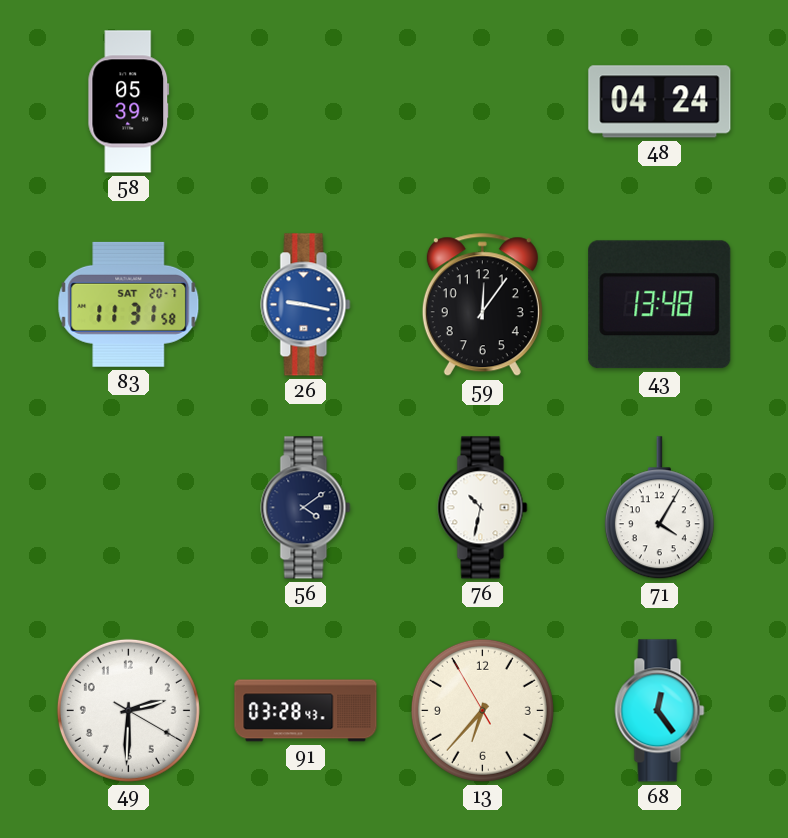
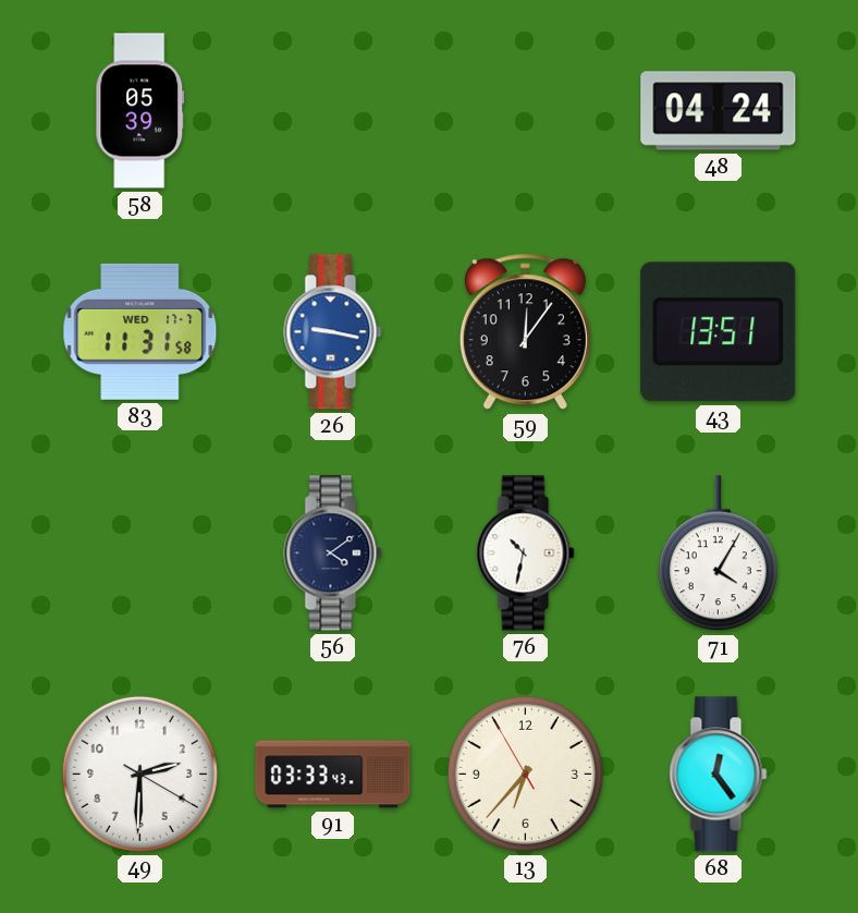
83 date: SAT 20-7 -> WED 17-7 (140, 331)
43: 13:48 -> 13:51 (719, 332)
91: 03:28 -> 03:33 (333, 775)
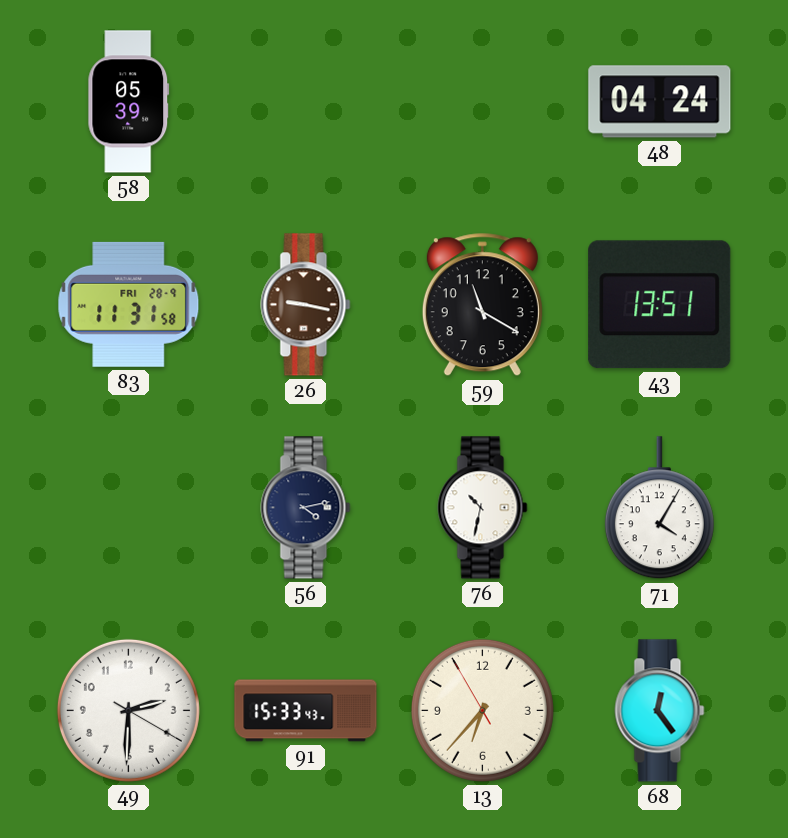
83 date: WED 17-7 -> FRI 28-9 (129, 304)
26 dial: blue -> brown (306, 305)
59: 12:06 -> 11:20 (482, 305)
56: 4:09 -> 4:13 (306, 508)
91: 03:33 -> 15:33 (306, 711)
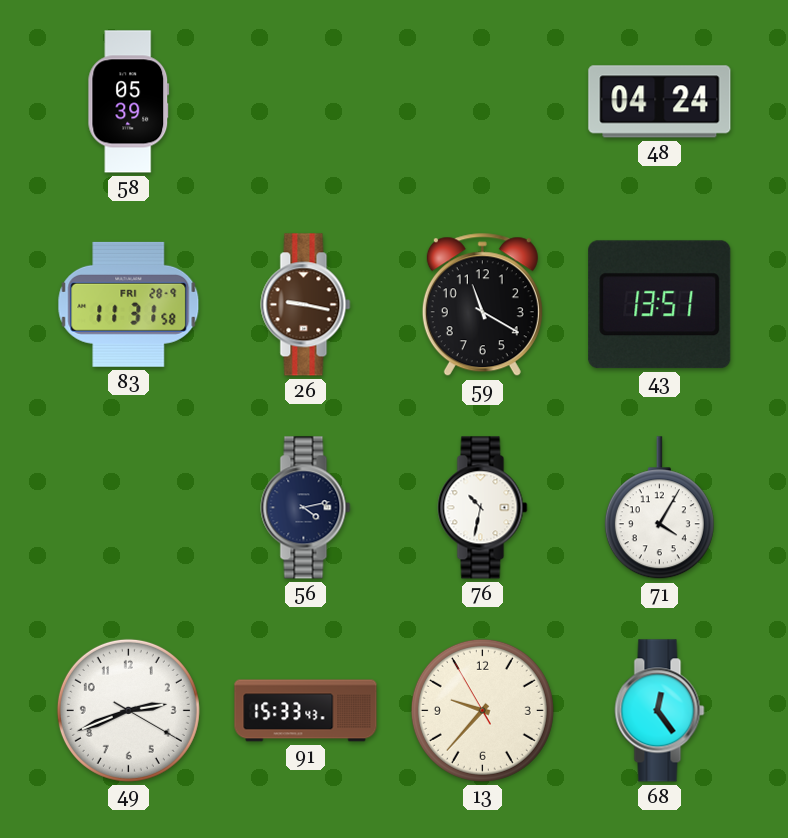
49: 2:30 -> 2:41 (128, 710)
13: 6:36 -> 9:36 (482, 710)
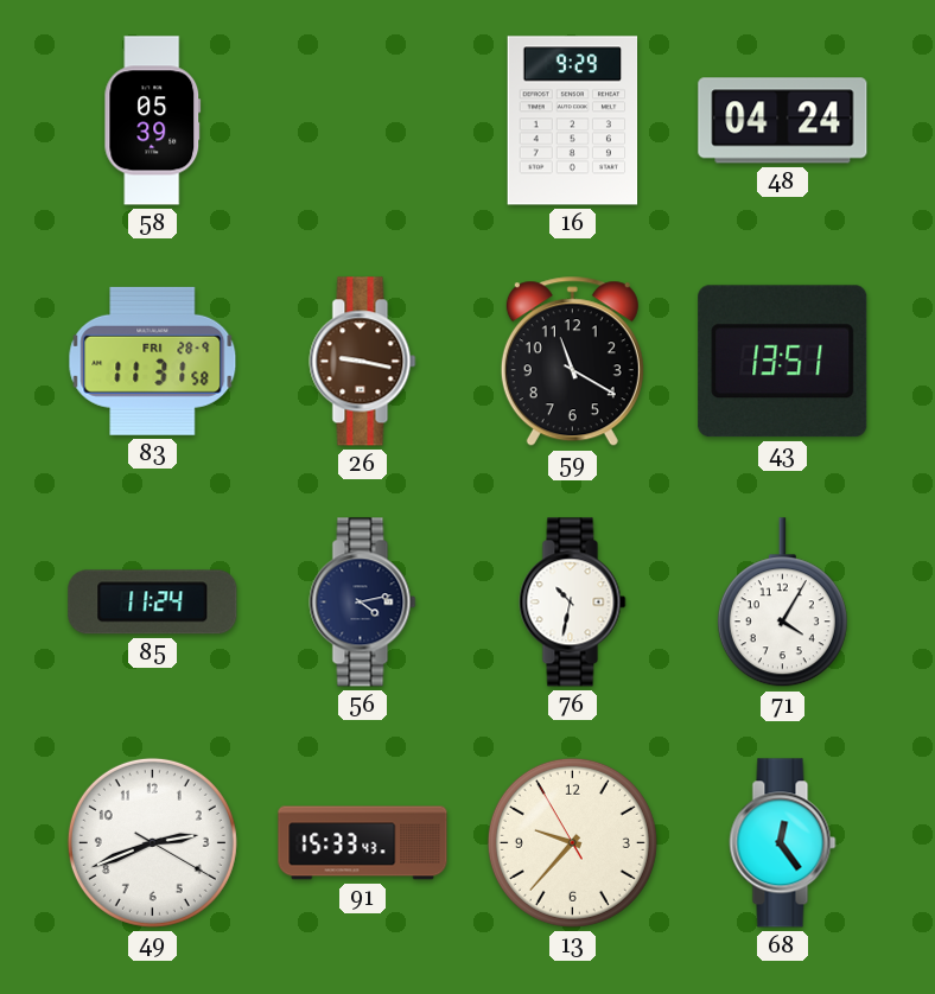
16: none -> 9:29 (573, 121)
85: none -> 11:24 (153, 603)
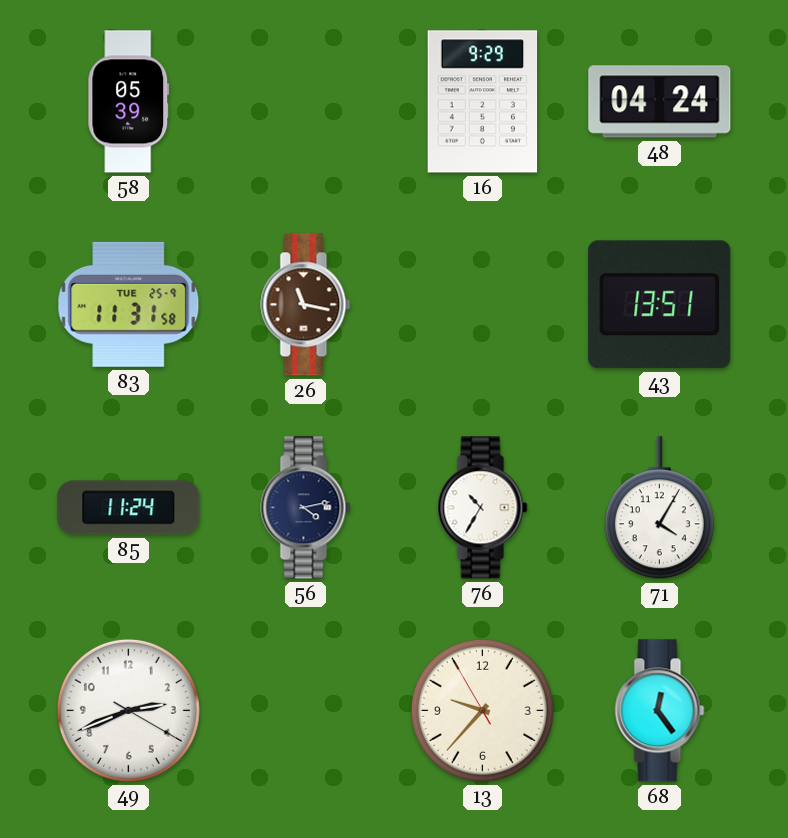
83 date: FRI 28-9 -> TUE 25-9 (129, 304)
26: 9:17 -> 11:17 (306, 305)
59: 11:20 -> none (572, 362)
76: 10:32 -> 10:35 (483, 508)
91: 15:33 -> none (363, 843)
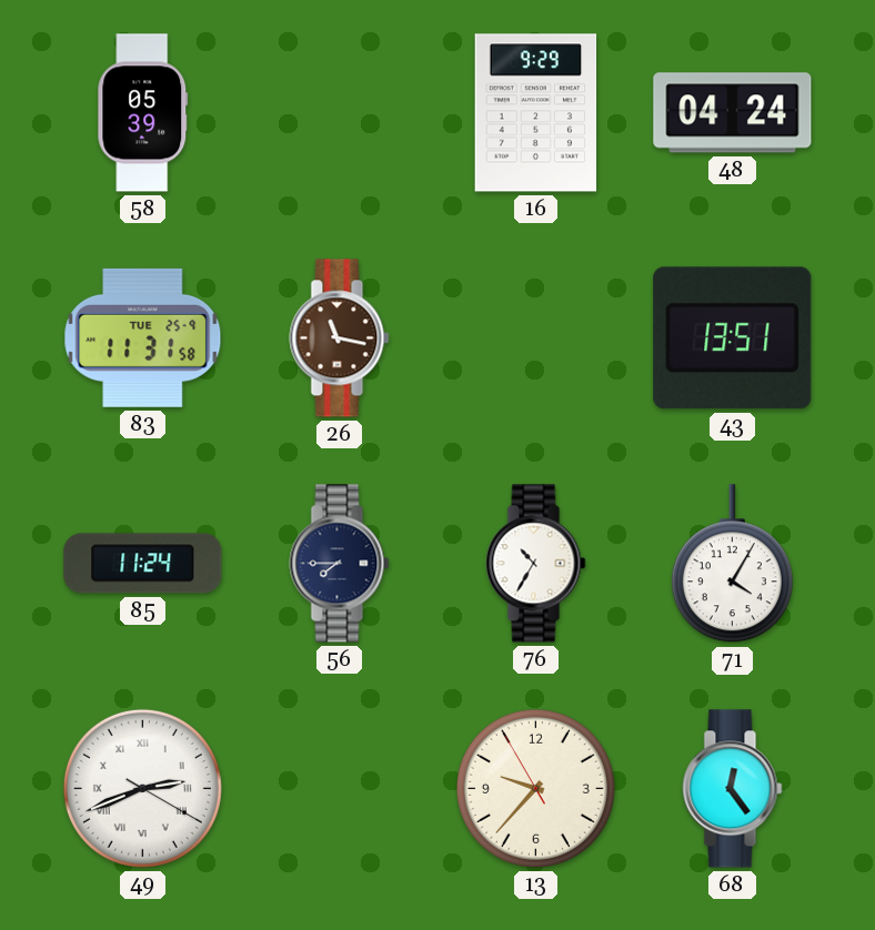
56: 4:13 -> 7:45 (340, 564)
49 numerals: Arabic -> Roman (142, 788)
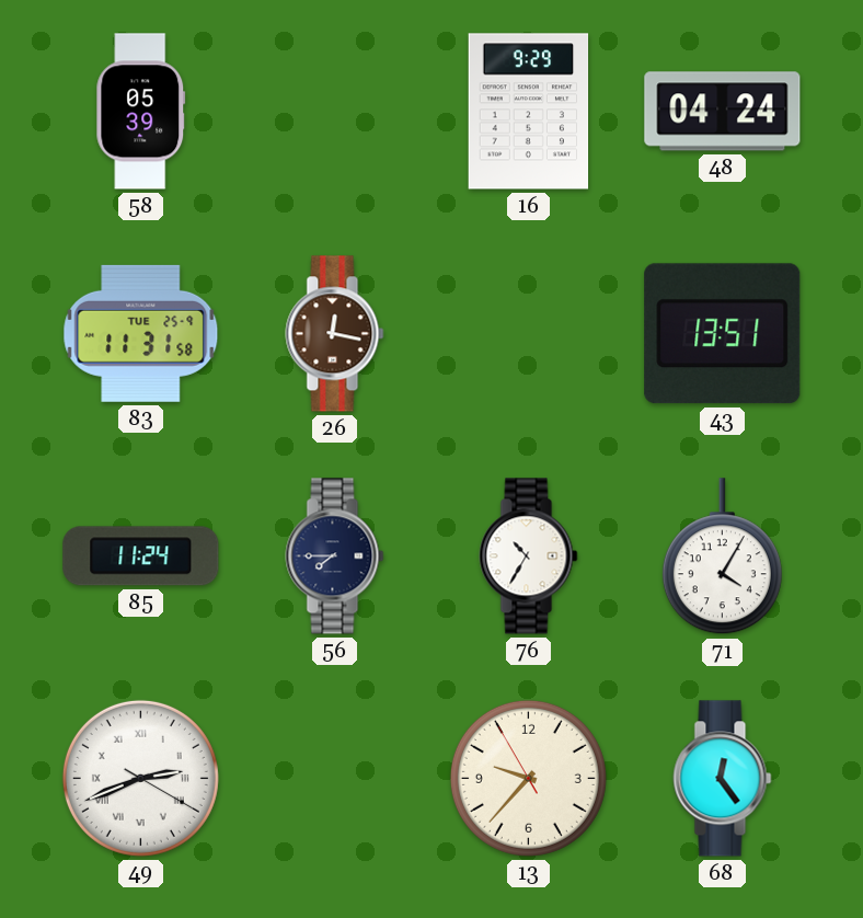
26: 11:17 -> 12:17 (335, 334)
